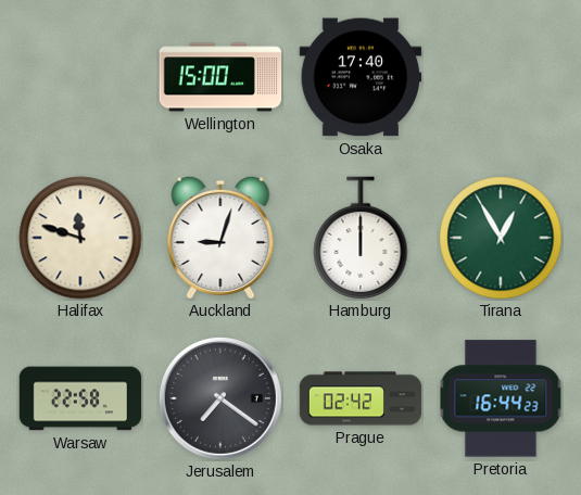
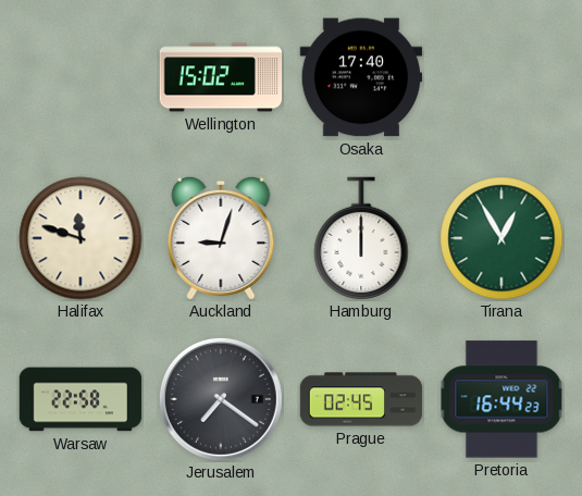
Wellington: 15:00 -> 15:02 (221, 77)
Prague: 02:42 -> 02:45 (361, 399)
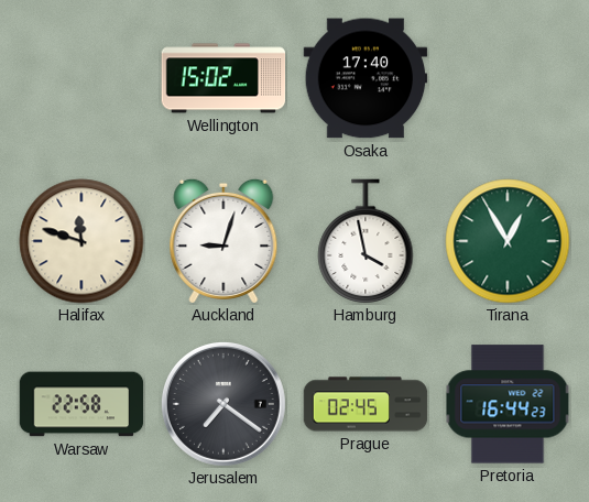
Hamburg: 12:00 -> 3:58 (366, 241)
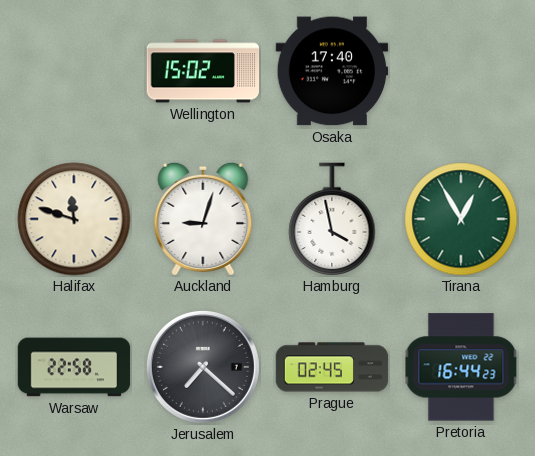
Jerusalem: 7:21 -> 7:22 (203, 367)
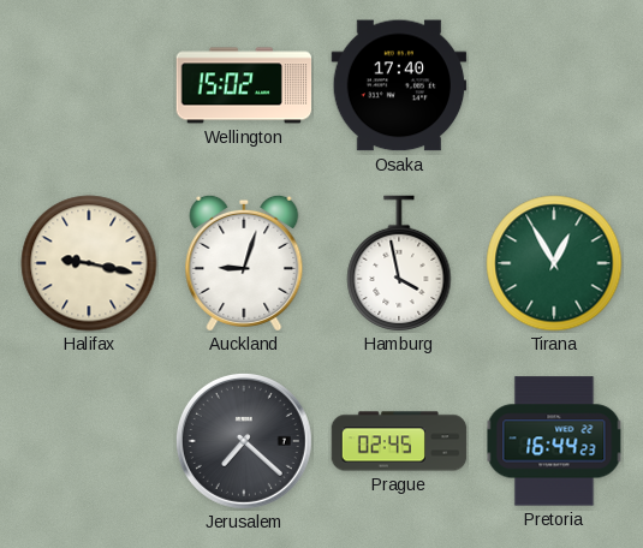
Halifax: 11:48 -> 9:17 (89, 263)
Warsaw: 22:58 -> none (74, 367)
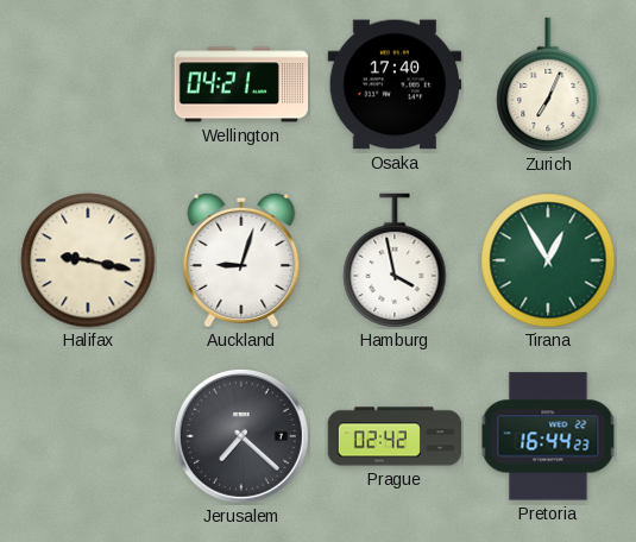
Wellington: 15:02 -> 04:21 (241, 84)
Zurich: none -> 7:04 (548, 84)
Prague: 02:45 -> 02:42 (395, 436)
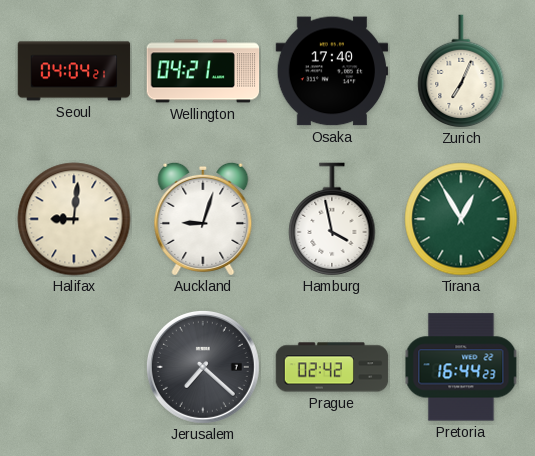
Seoul: none -> 04:04 (74, 71)
Halifax: 9:17 -> 9:01 (74, 219)
